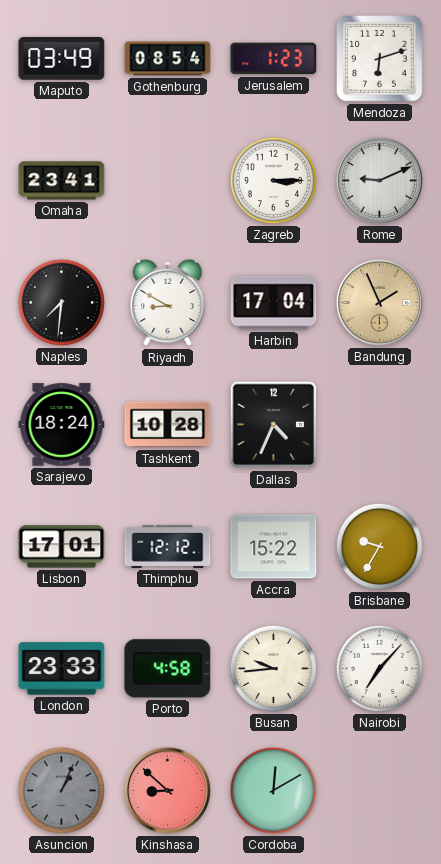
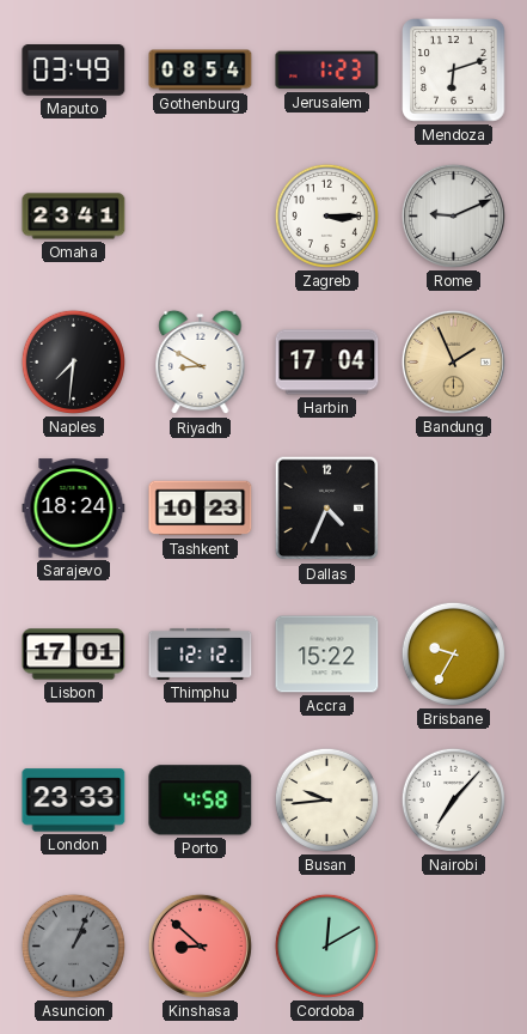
Tashkent: 10:28 -> 10:23 (201, 509)
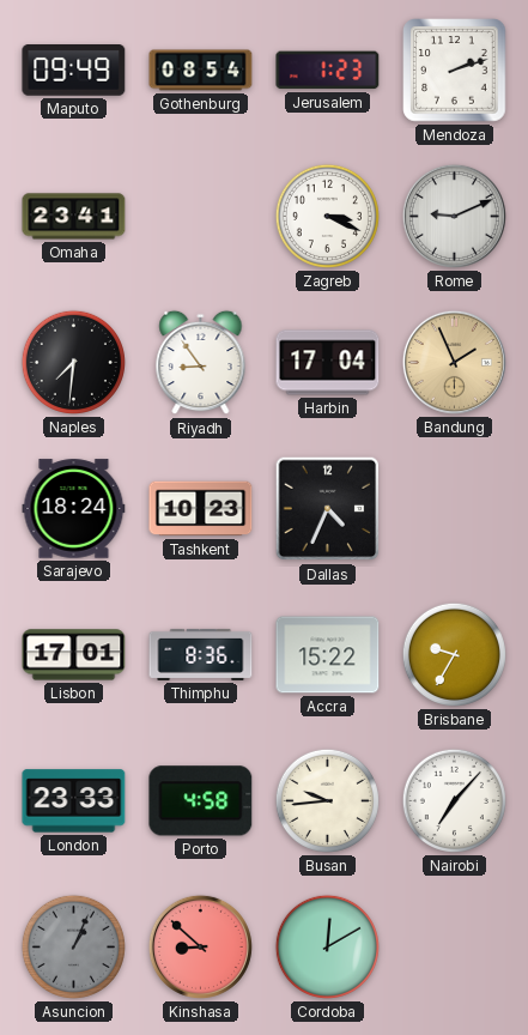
Maputo: 03:49 -> 09:49 (74, 71)
Mendoza: 6:12 -> 2:12 (455, 71)
Zagreb: 3:15 -> 3:19 (327, 216)
Riyadh: 8:50 -> 8:54 (201, 363)
Thimphu: 12:12 -> 8:36 (201, 654)
